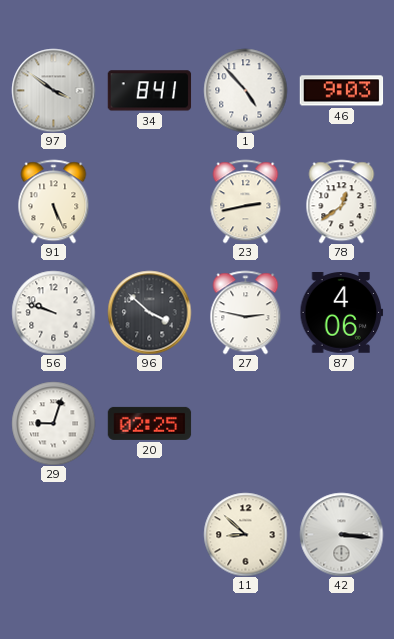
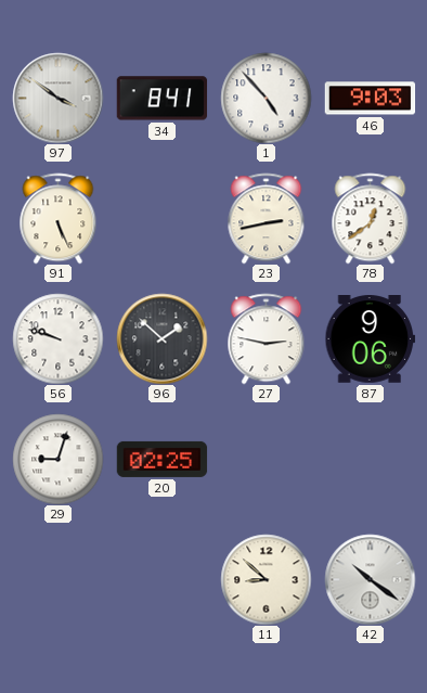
96: 3:52 -> 1:52 (161, 338)
87: 4:06 -> 9:06 (370, 339)
42: 3:16 -> 10:21 (370, 579)
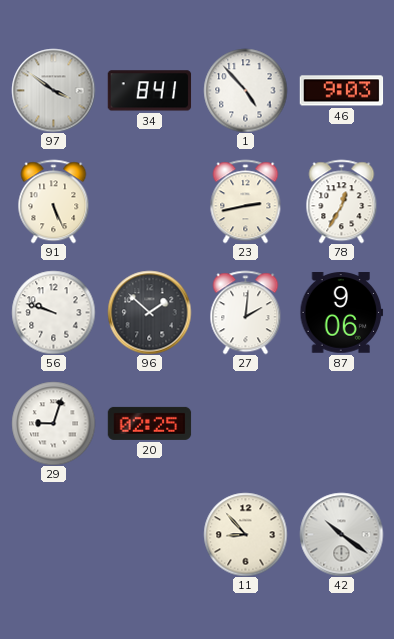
78: 12:39 -> 12:35 (342, 201)
27: 2:47 -> 2:01 (246, 312)
11: 8:52 -> 8:53 (245, 534)
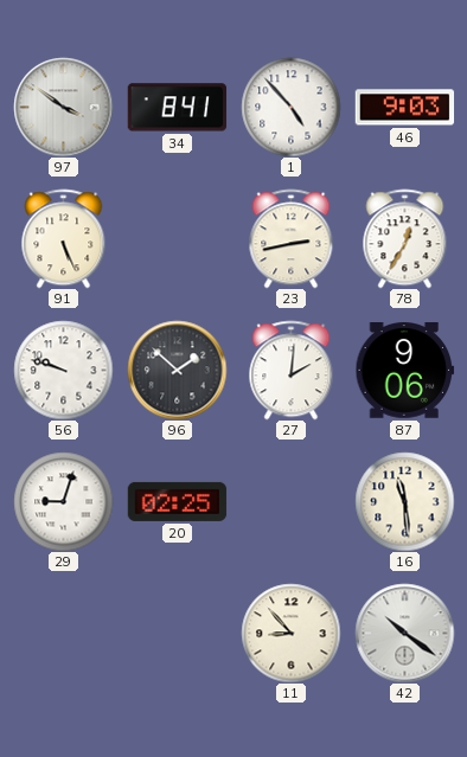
16: none -> 11:29 (404, 501)
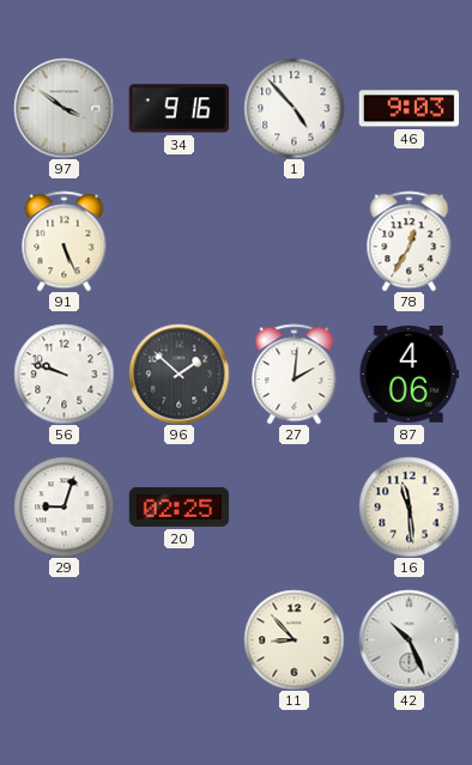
34: 8:41 -> 9:16 (178, 109)
23: 2:43 -> none (292, 238)
87: 9:06 -> 4:06 (409, 375)
42: 10:21 -> 10:26 (409, 639)
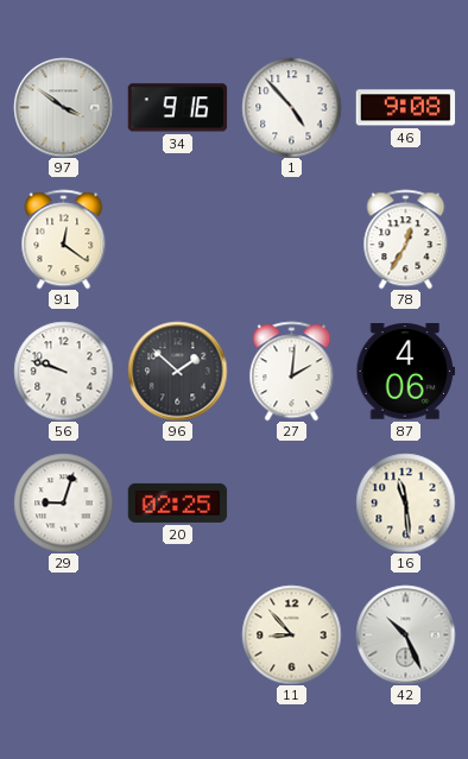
46: 9:03 -> 9:08 (405, 108)
91: 5:26 -> 12:21 (64, 239)
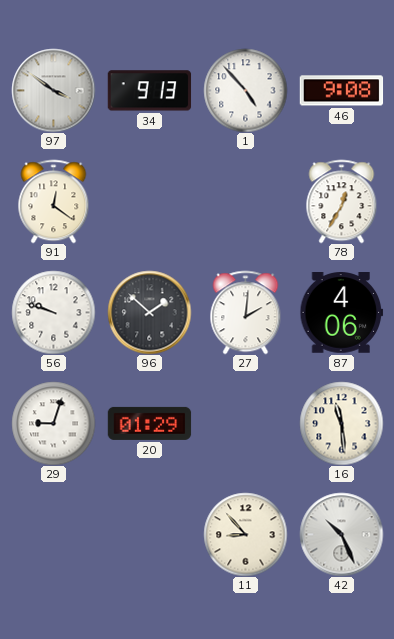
34: 9:16 -> 9:13 (149, 91)
20: 02:25 -> 01:29 (149, 423)
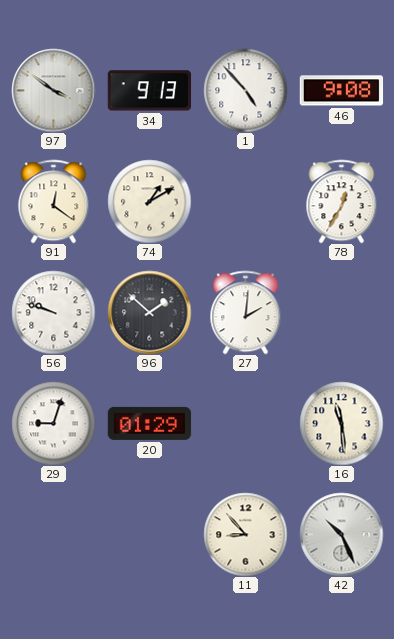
74: none -> 1:10 (149, 201)
87: 4:06 -> none (341, 313)
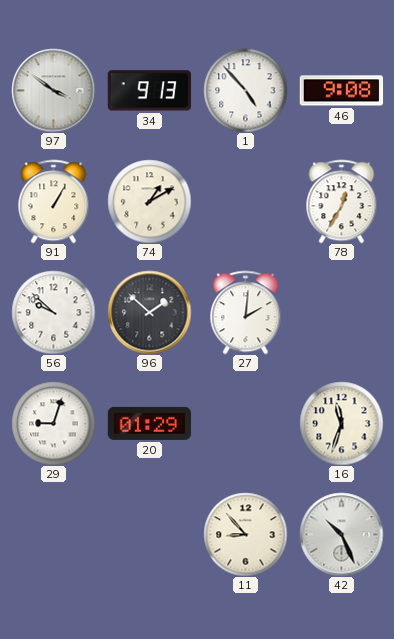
91: 12:21 -> 1:05 (54, 201)
56: 9:48 -> 9:52 (53, 312)
16: 11:29 -> 11:33 (341, 423)
